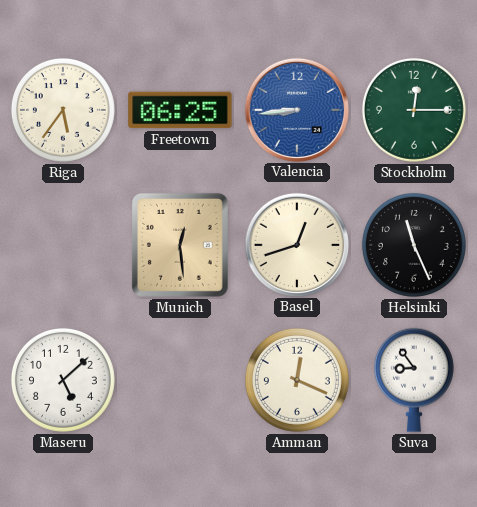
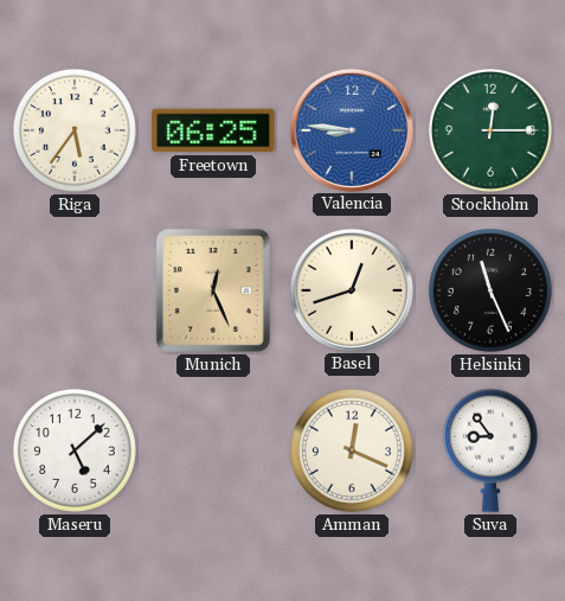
Valencia: 8:44 -> 8:46 (351, 129)
Munich: 12:29 -> 12:26 (213, 290)
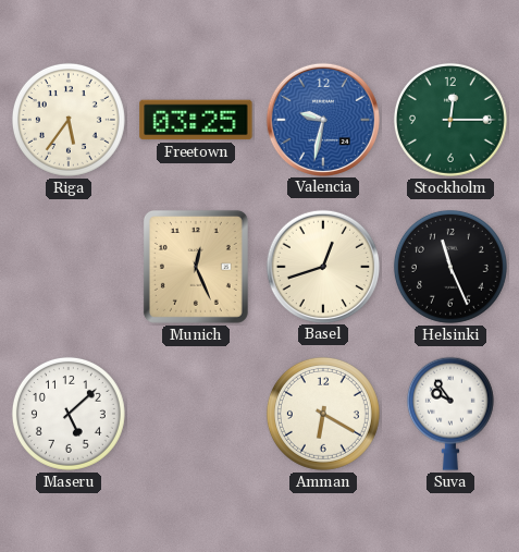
Freetown: 06:25 -> 03:25 (196, 120)
Valencia: 8:46 -> 9:32 (322, 119)
Amman: 12:19 -> 6:20 (323, 414)
Suva: 8:54 -> 9:54 (450, 414)
